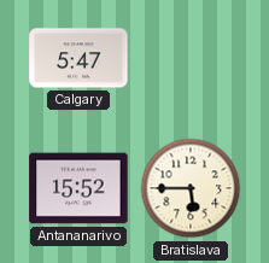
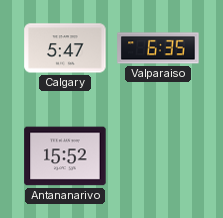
Valparaiso: none -> 6:35 (158, 48)
Bratislava: 5:45 -> none (191, 188)
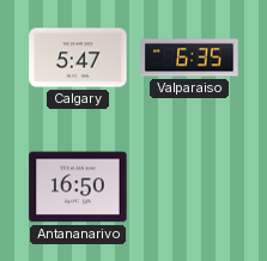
Antananarivo: 15:52 -> 16:50 (78, 187)
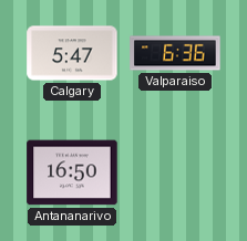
Valparaiso: 6:35 -> 6:36 (175, 53)
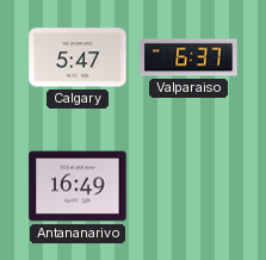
Valparaiso: 6:36 -> 6:37 (188, 57)
Antananarivo: 16:50 -> 16:49 (78, 186)
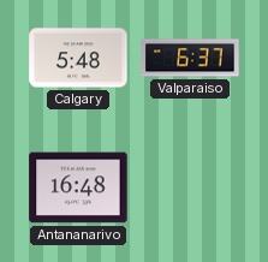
Calgary: 5:47 -> 5:48 (78, 58)
Antananarivo: 16:49 -> 16:48 (78, 187)
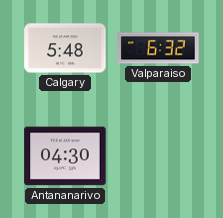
Valparaiso: 6:37 -> 6:32 (158, 48)
Antananarivo: 16:48 -> 04:30 (65, 156)
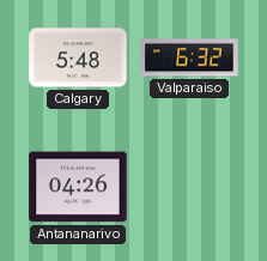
Antananarivo: 04:30 -> 04:26 (78, 187)
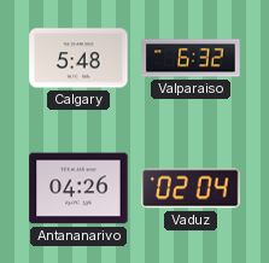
Vaduz: none -> 02:04 (191, 188)
